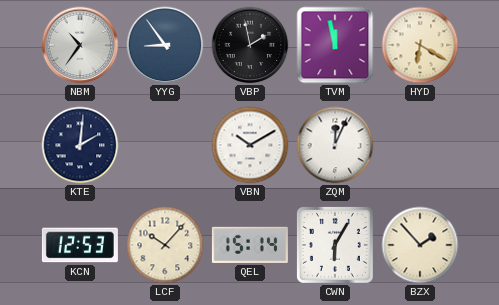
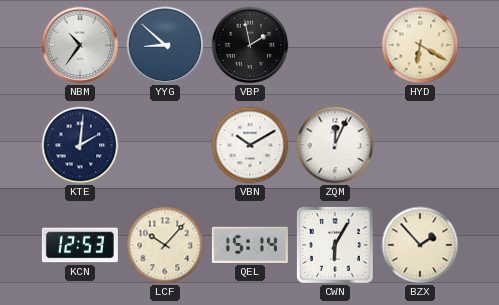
YYG: 8:54 -> 8:52 (165, 45)
TVM: 11:58 -> none (335, 45)
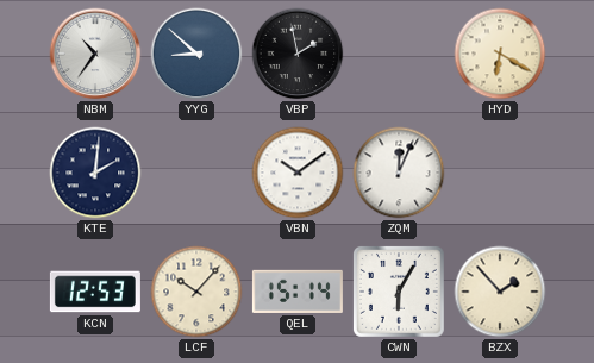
VBN: 10:10 -> 10:09 (298, 173)
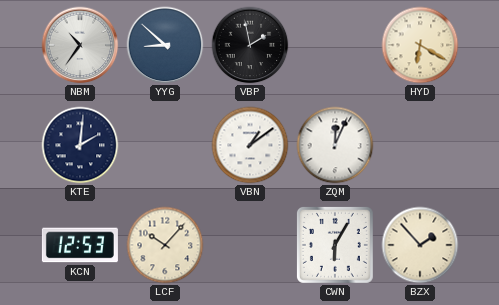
VBN: 10:09 -> 1:09 (250, 145)
QEL: 15:14 -> none (298, 292)
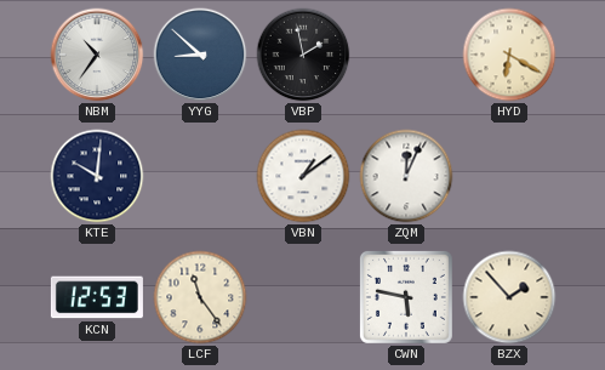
KTE: 2:01 -> 10:01 (97, 176)
LCF: 10:07 -> 11:24 (200, 297)
CWN: 6:05 -> 5:47 (406, 297)
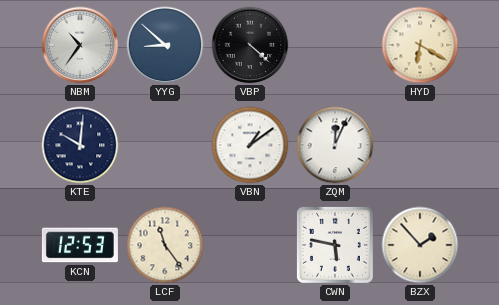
VBP: 1:58 -> 4:22 (250, 45)
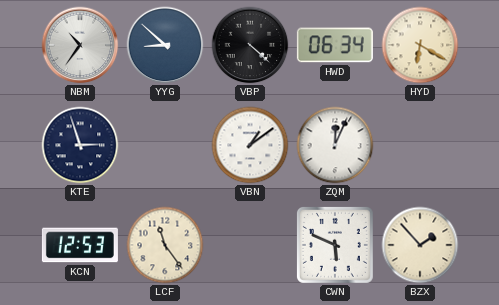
HWD: none -> 06:34 (335, 45)
KTE: 10:01 -> 2:57 (80, 145)
CWN: 5:47 -> 5:49 (335, 245)
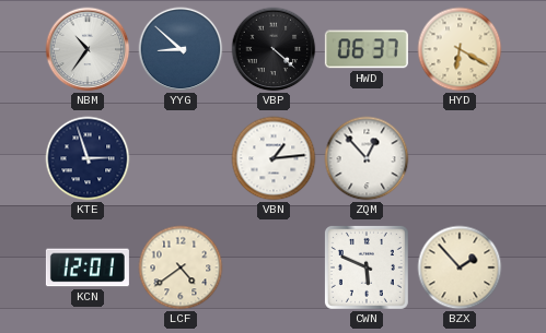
HWD: 06:34 -> 06:37 (367, 49)
VBN: 1:09 -> 1:14 (274, 158)
ZQM: 12:04 -> 12:53 (367, 158)
KCN: 12:53 -> 12:01 (88, 267)
LCF: 11:24 -> 4:39 (181, 267)
